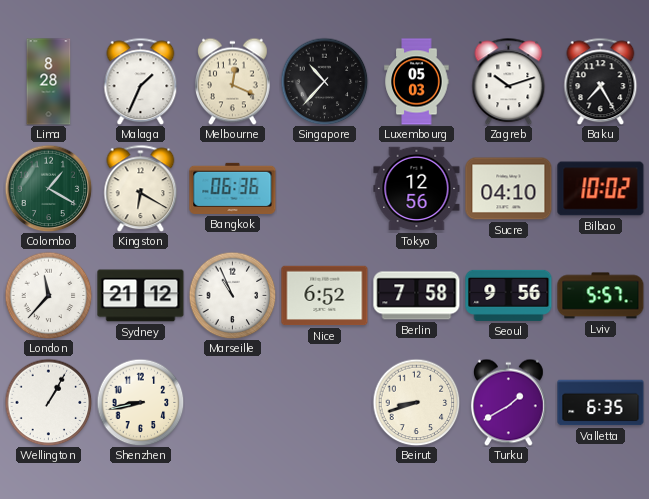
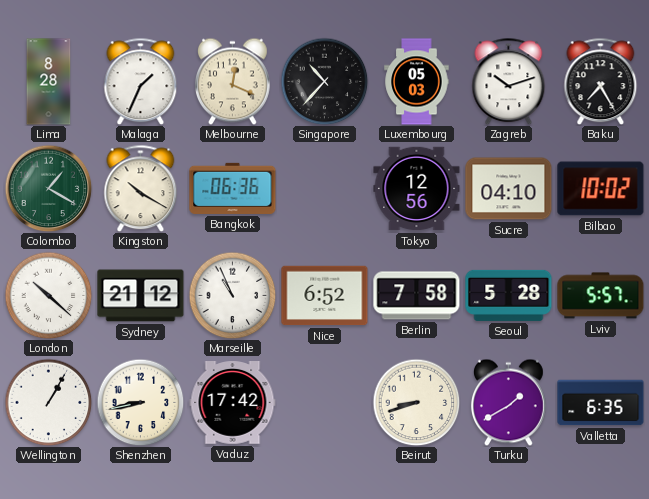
Kingston: 6:20 -> 10:20 (141, 188)
London: 11:37 -> 10:22 (48, 295)
Seoul: 9:56 -> 5:28 (509, 295)
Vaduz: none -> 17:42 (233, 403)
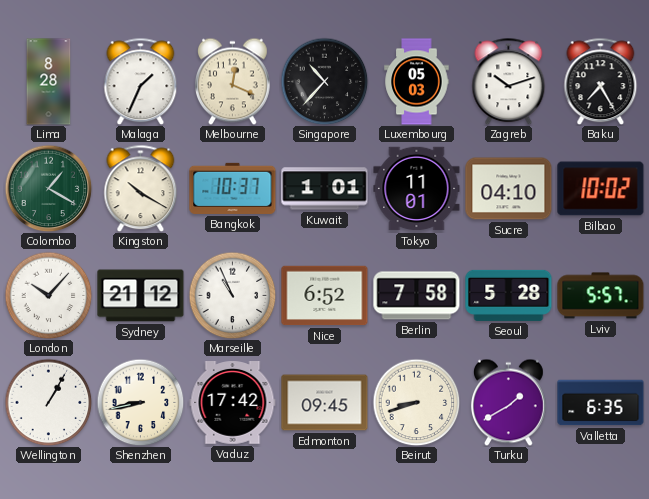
Bangkok: 06:36 -> 10:37 (233, 188)
Kuwait: none -> 1:01 (325, 189)
Tokyo: 12:56 -> 11:01 (417, 189)
London: 10:22 -> 10:07 (48, 295)
Edmonton: none -> 09:45 (325, 403)
